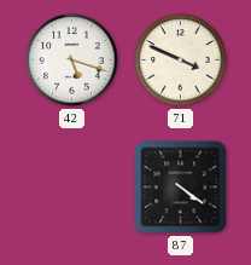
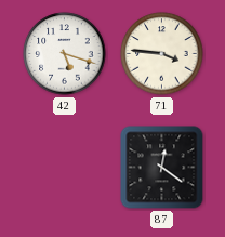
71: 3:49 -> 3:46 (162, 54)
87: 4:21 -> 12:21 (162, 168)
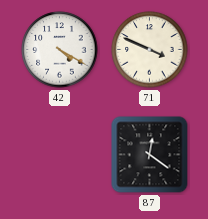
42: 5:18 -> 4:20 (60, 50)
71: 3:46 -> 3:49 (150, 50)
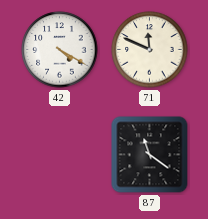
71: 3:49 -> 11:49 (150, 50)
87: 12:21 -> 11:21 (150, 155)
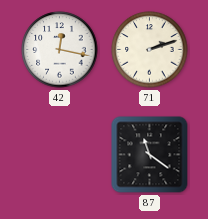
42: 4:20 -> 12:17 (60, 50)
71: 11:49 -> 2:12 (150, 50)
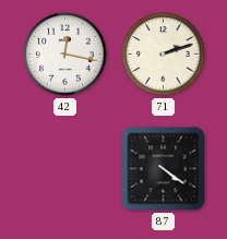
87: 11:21 -> 4:21 (164, 169)
